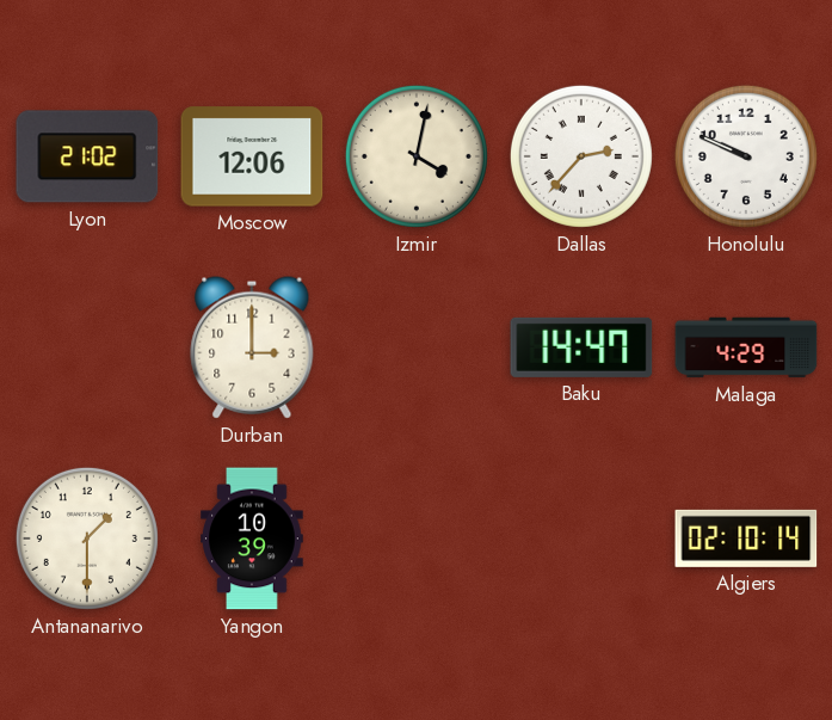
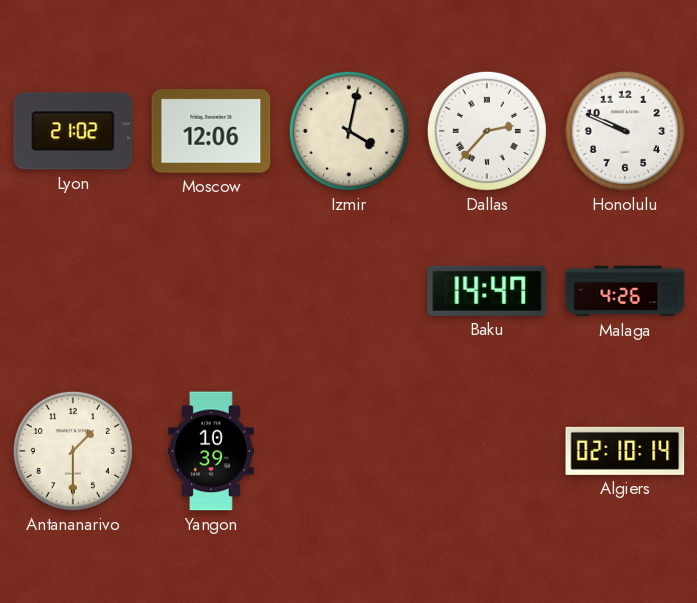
Durban: 3:00 -> none (252, 347)
Malaga: 4:29 -> 4:26 (625, 291)
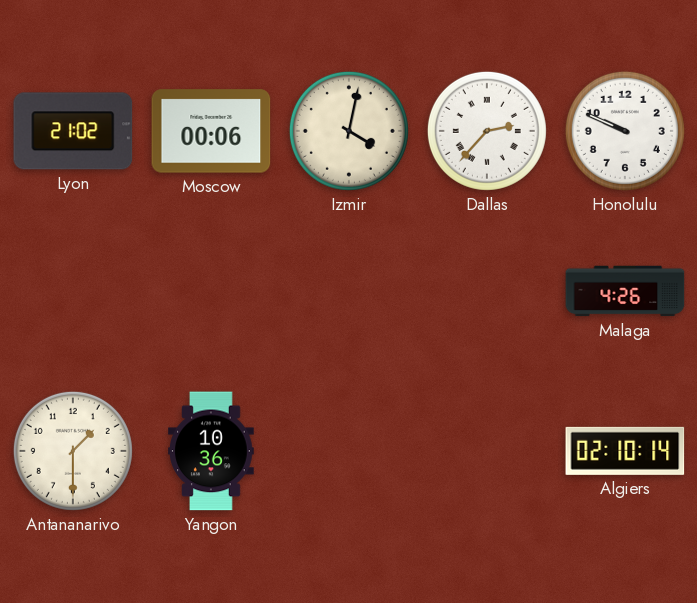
Moscow: 12:06 -> 00:06 (211, 131)
Baku: 14:47 -> none (487, 291)
Yangon: 10:39 -> 10:36 (211, 451)
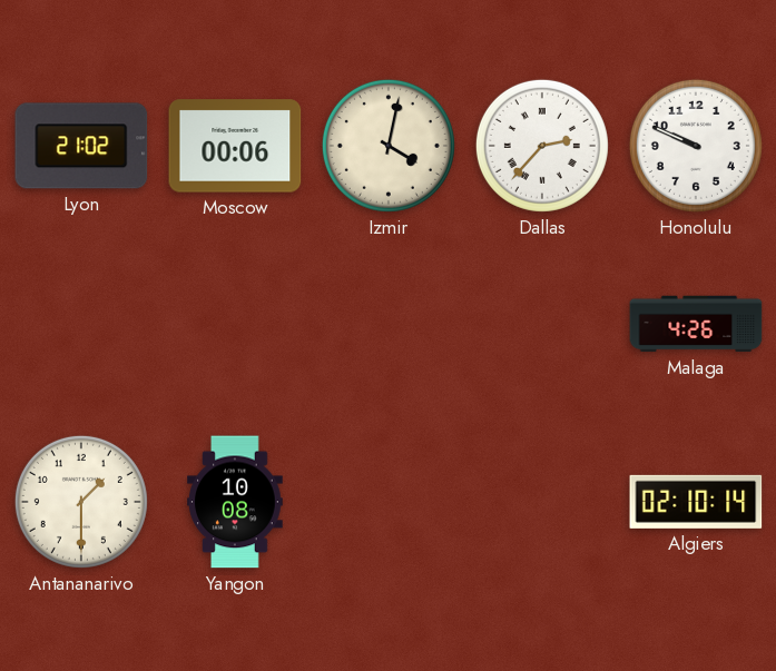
Yangon: 10:36 -> 10:08 (235, 502)
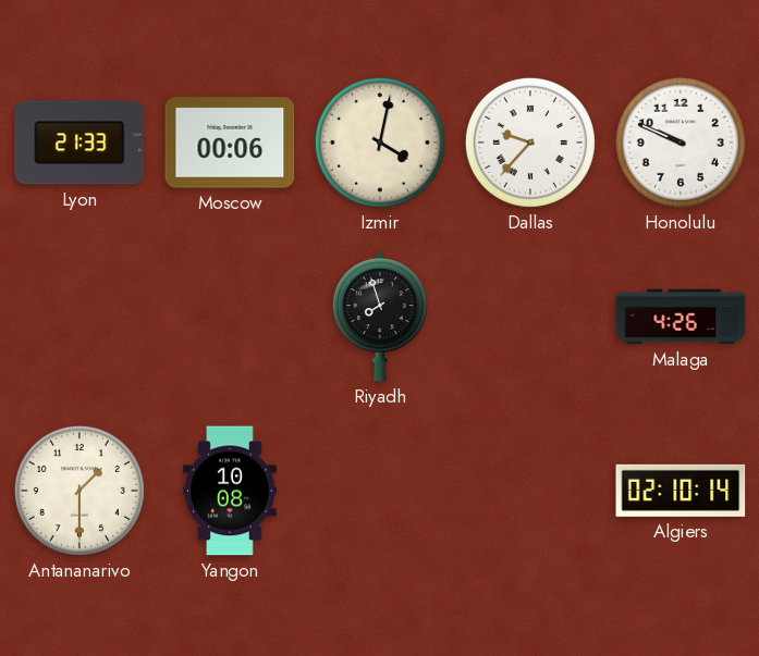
Lyon: 21:02 -> 21:33 (79, 143)
Dallas: 2:37 -> 9:37 (530, 143)
Riyadh: none -> 7:57 (380, 317)
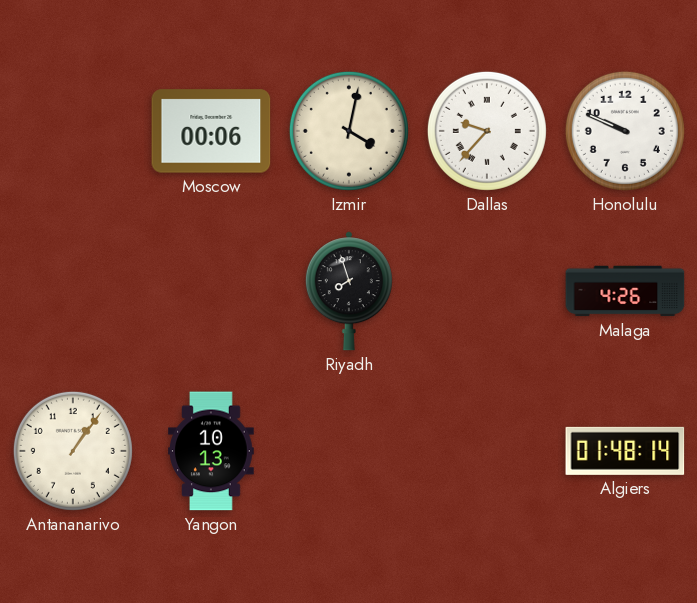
Lyon: 21:33 -> none (79, 143)
Antananarivo: 1:30 -> 1:06 (73, 451)
Yangon: 10:08 -> 10:13 (211, 451)
Algiers: 02:10 -> 01:48 (625, 451)
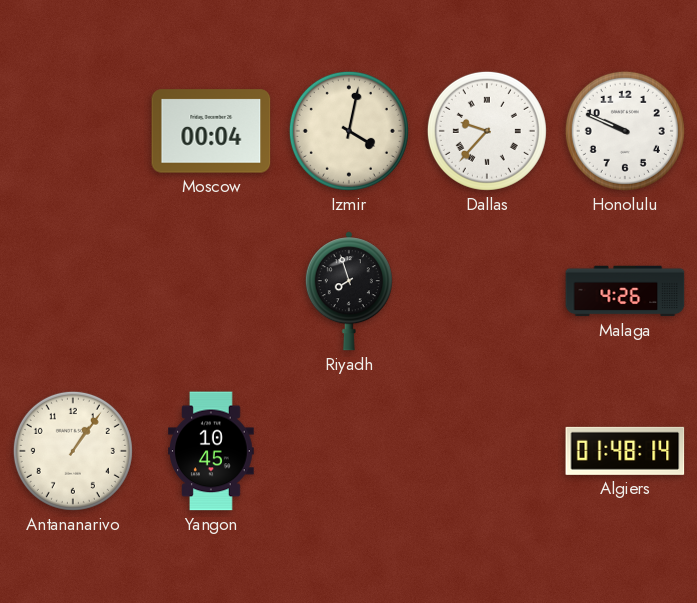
Moscow: 00:06 -> 00:04 (211, 131)
Yangon: 10:13 -> 10:45 (211, 451)
